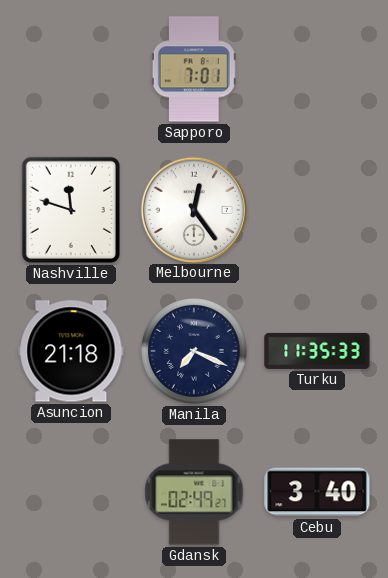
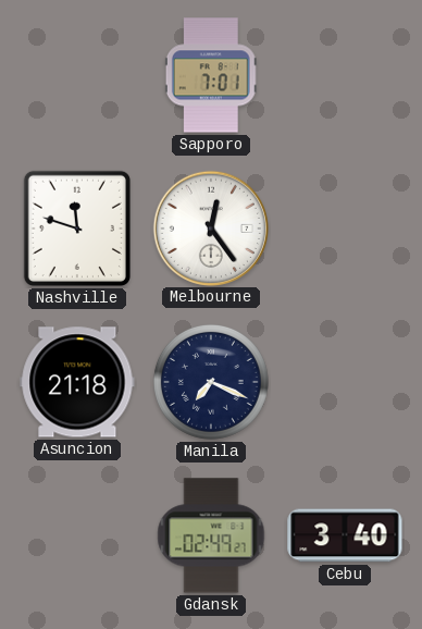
Turku: 11:35 -> none (317, 351)
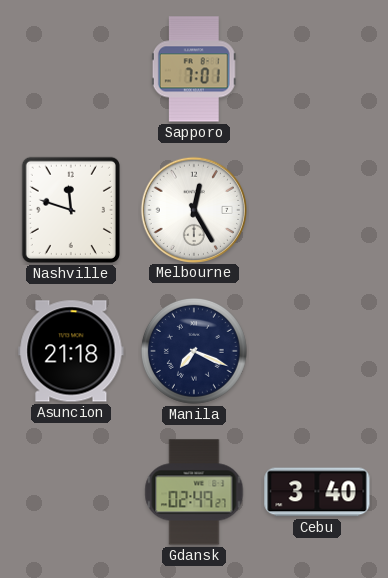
Melbourne: 12:24 -> 12:25 (193, 209)
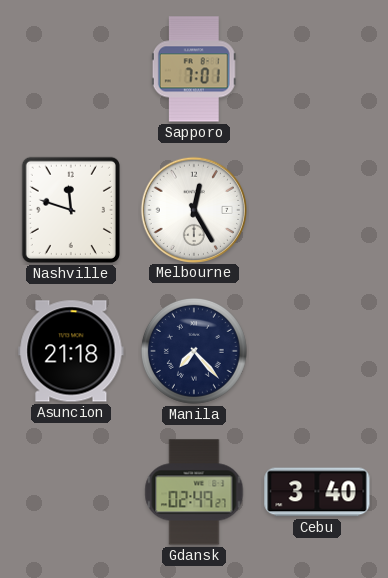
Manila: 7:19 -> 7:23 (194, 351)
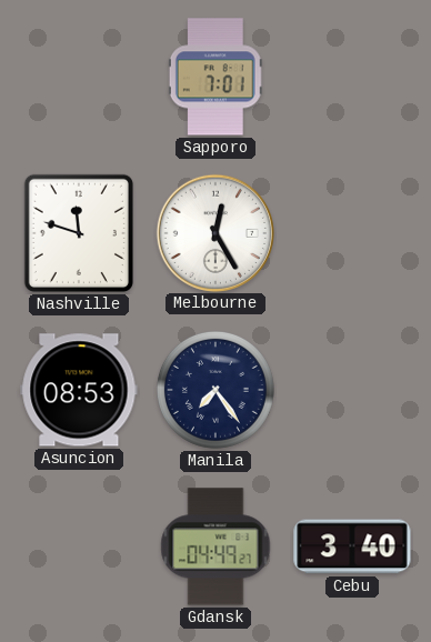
Asuncion: 21:18 -> 08:53 (79, 390)
Manila: 7:23 -> 7:24 (215, 390)
Gdansk: 02:49 -> 04:49 (215, 546)
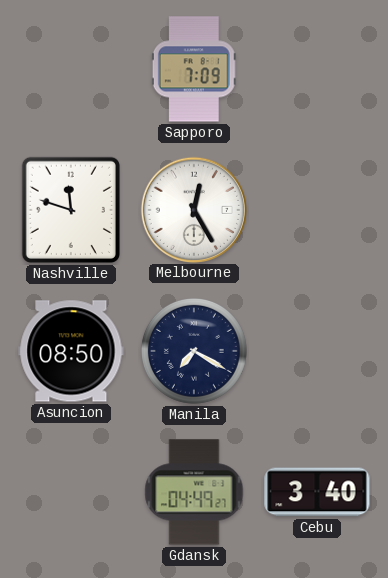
Sapporo: 7:01 -> 7:09 (194, 69)
Asuncion: 08:53 -> 08:50 (71, 351)
Manila: 7:24 -> 7:20 (194, 351)
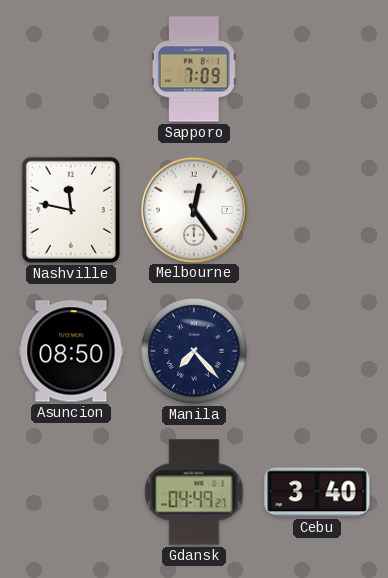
Nashville: 11:48 -> 11:47 (71, 210)
Melbourne: 12:25 -> 12:24 (193, 209)
Manila: 7:20 -> 7:23 (194, 351)
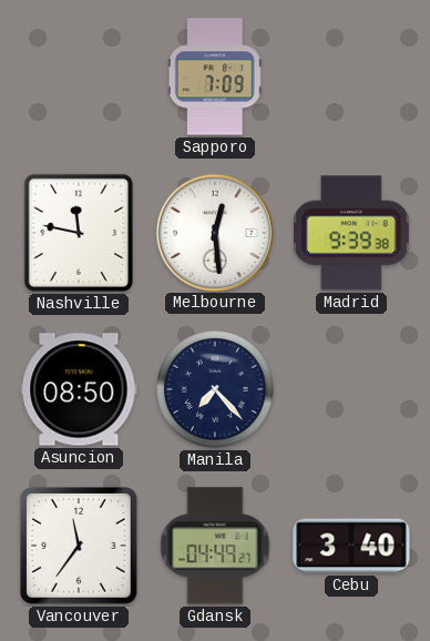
Melbourne: 12:24 -> 12:29 (214, 232)
Madrid: none -> 9:39 (351, 233)
Vancouver: none -> 11:36 (80, 547)
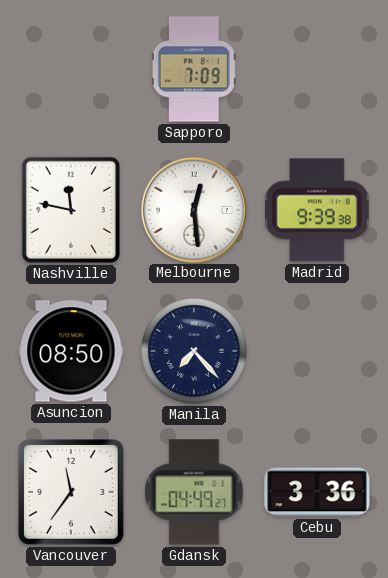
Cebu: 3:40 -> 3:36 (317, 492)
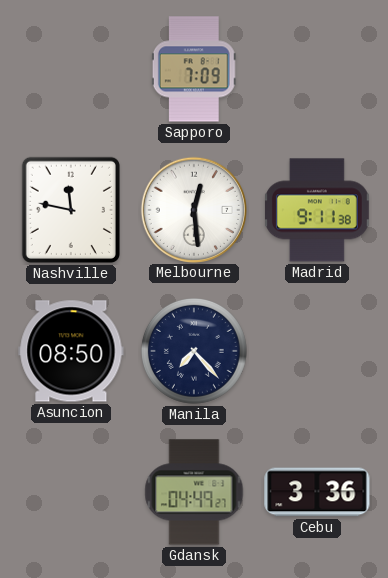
Madrid: 9:39 -> 9:11 (317, 210)
Vancouver: 11:36 -> none (72, 493)
